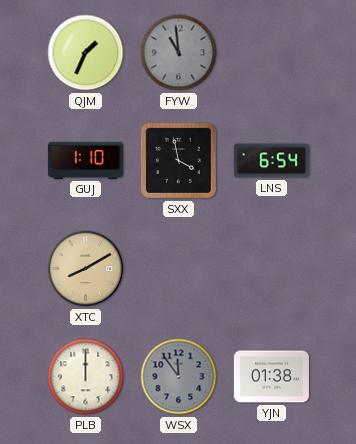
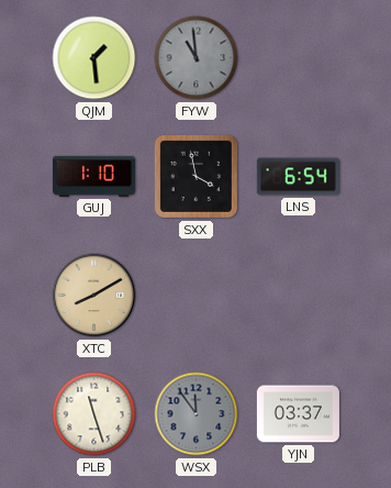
QJM: 1:34 -> 1:29 (94, 58)
PLB: 12:00 -> 11:27 (94, 414)
YJN: 01:38 -> 03:37 (298, 414)
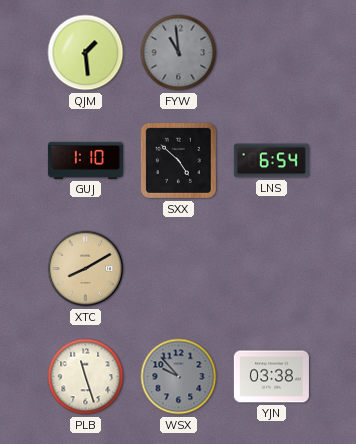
SXX: 3:58 -> 4:52 (178, 160)
WSX: 11:54 -> 9:53 (179, 377)
YJN: 03:37 -> 03:38 (271, 377)
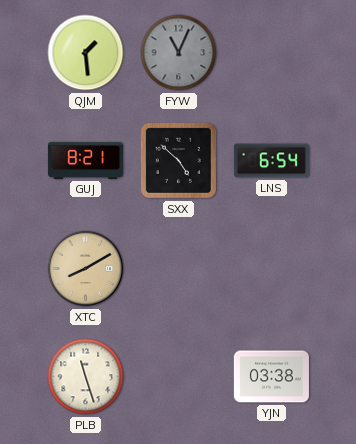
FYW: 10:59 -> 11:04 (179, 53)
GUJ: 1:10 -> 8:21 (85, 160)
WSX: 9:53 -> none (179, 377)
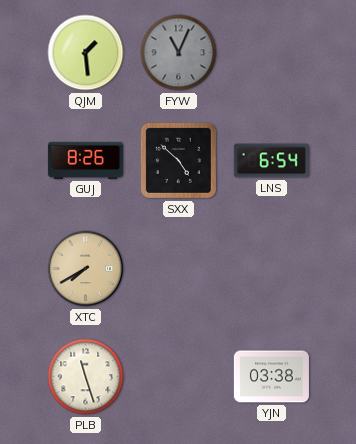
GUJ: 8:21 -> 8:26 (85, 160)
XTC: 8:10 -> 7:40 (86, 269)
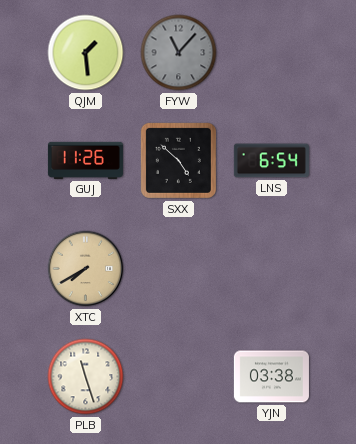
FYW: 11:04 -> 11:07 (179, 53)
GUJ: 8:26 -> 11:26 (85, 160)
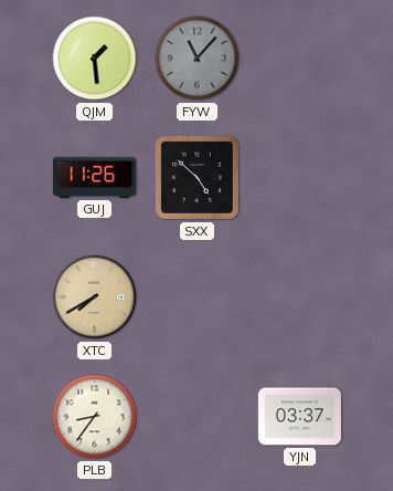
LNS: 6:54 -> none (271, 161)
PLB: 11:27 -> 8:36 (95, 417)
YJN: 03:38 -> 03:37 (299, 417)
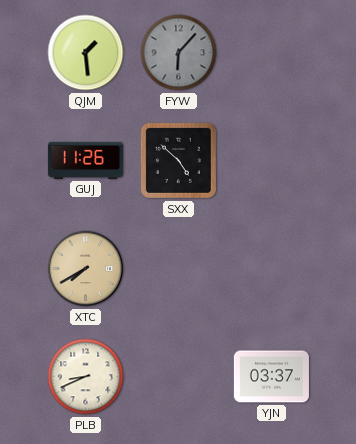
FYW: 11:07 -> 6:07 (179, 53)
PLB: 8:36 -> 8:41 (86, 377)
